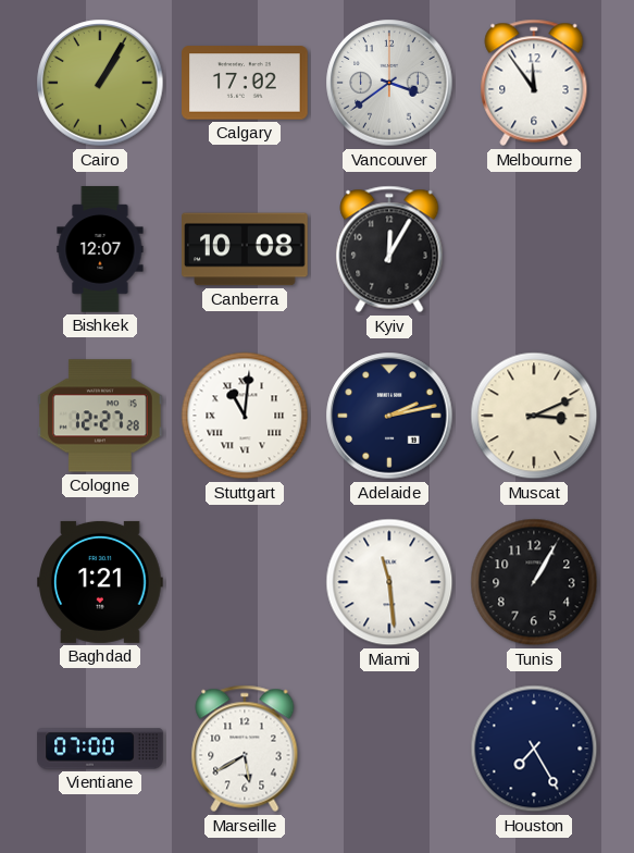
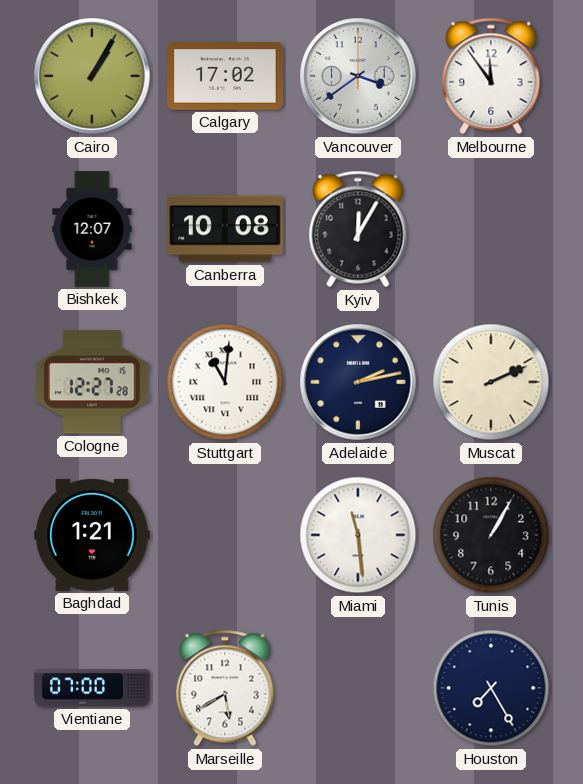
Muscat: 3:11 -> 2:11 (491, 382)
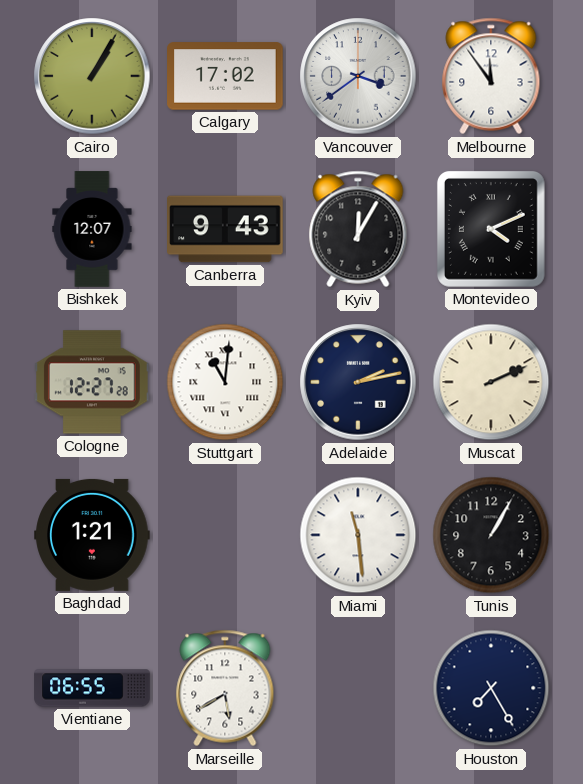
Canberra: 10:08 -> 9:43 (225, 229)
Montevideo: none -> 4:11 (491, 229)
Vientiane: 07:00 -> 06:55 (92, 688)
